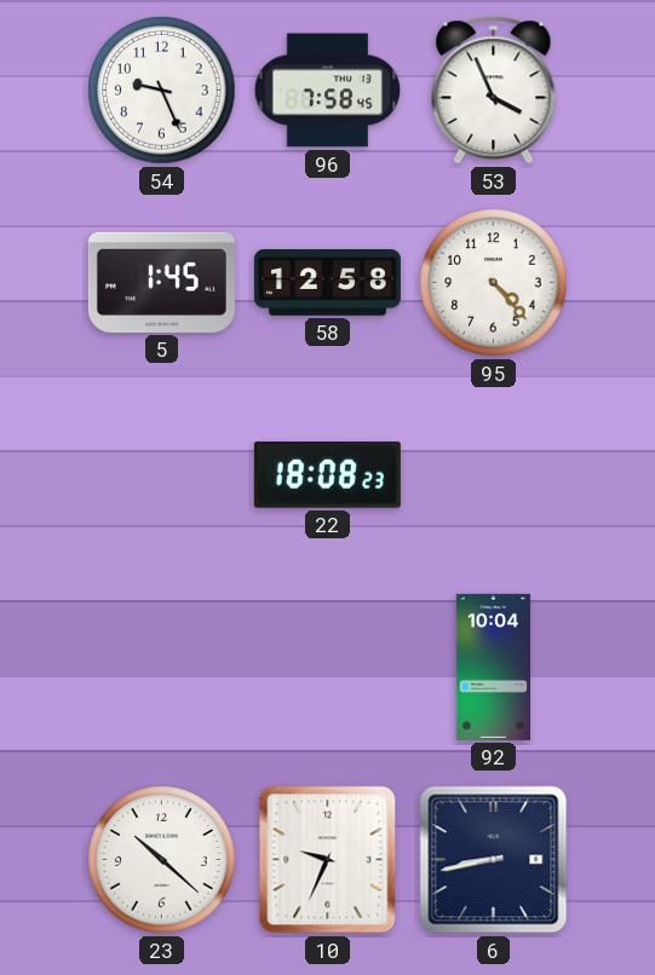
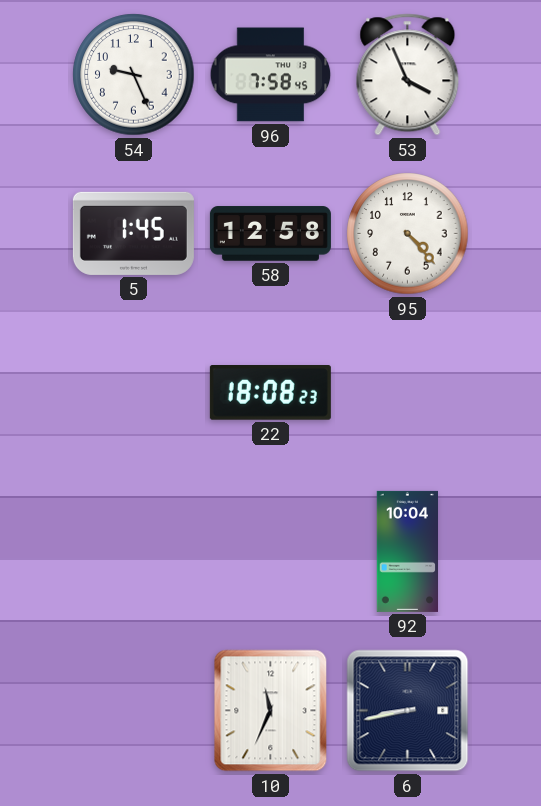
23: 10:22 -> none (162, 860)
10: 9:34 -> 11:34 (271, 711)
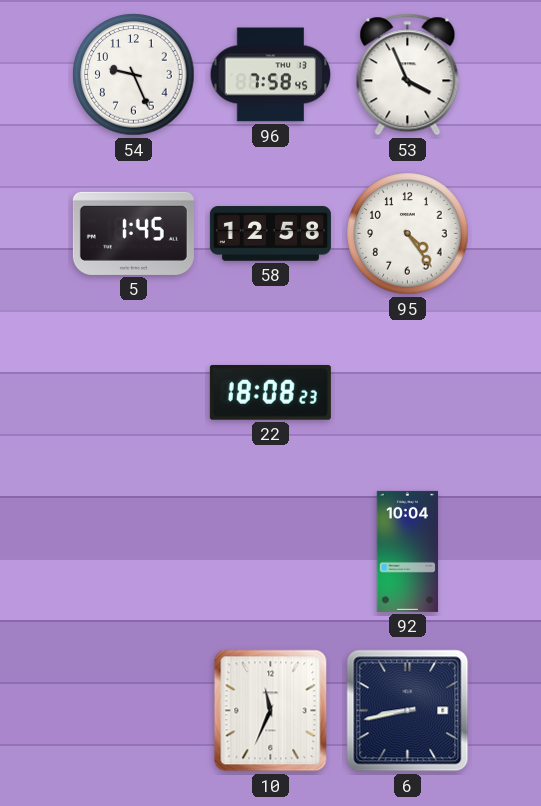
95: 4:23 -> 4:24 (408, 234)
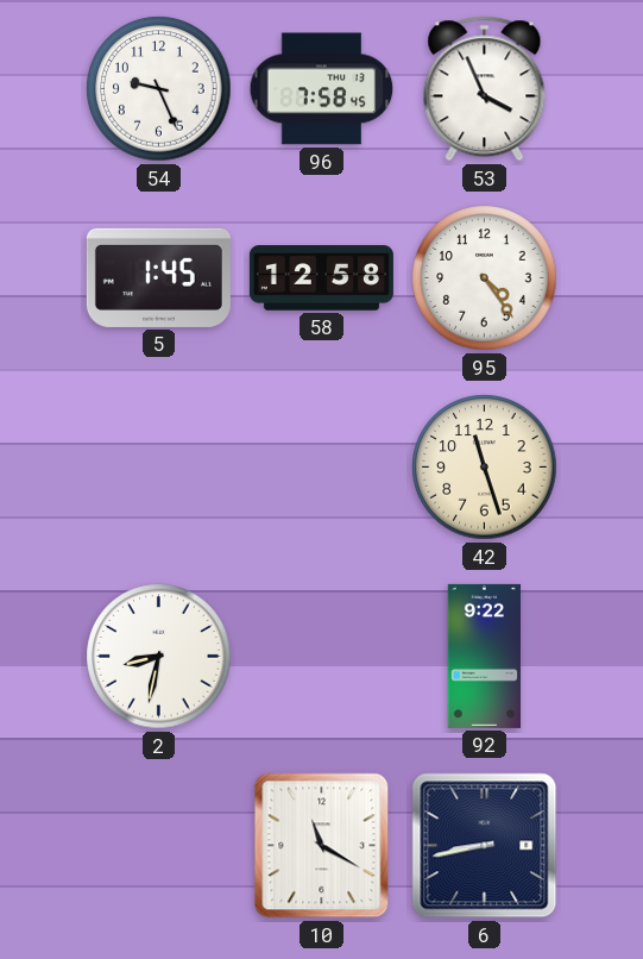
22: 18:08 -> none (270, 393)
42: none -> 11:27 (485, 468)
2: none -> 8:32 (159, 657)
92: 10:04 -> 9:22 (484, 656)
10: 11:34 -> 11:20 (322, 846)
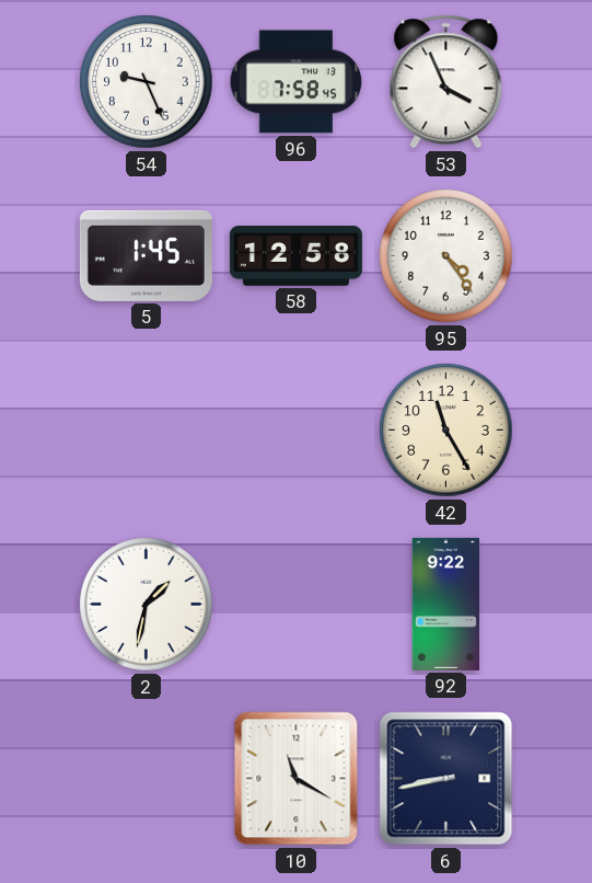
42: 11:27 -> 11:25 (446, 431)
2: 8:32 -> 1:32 (147, 605)
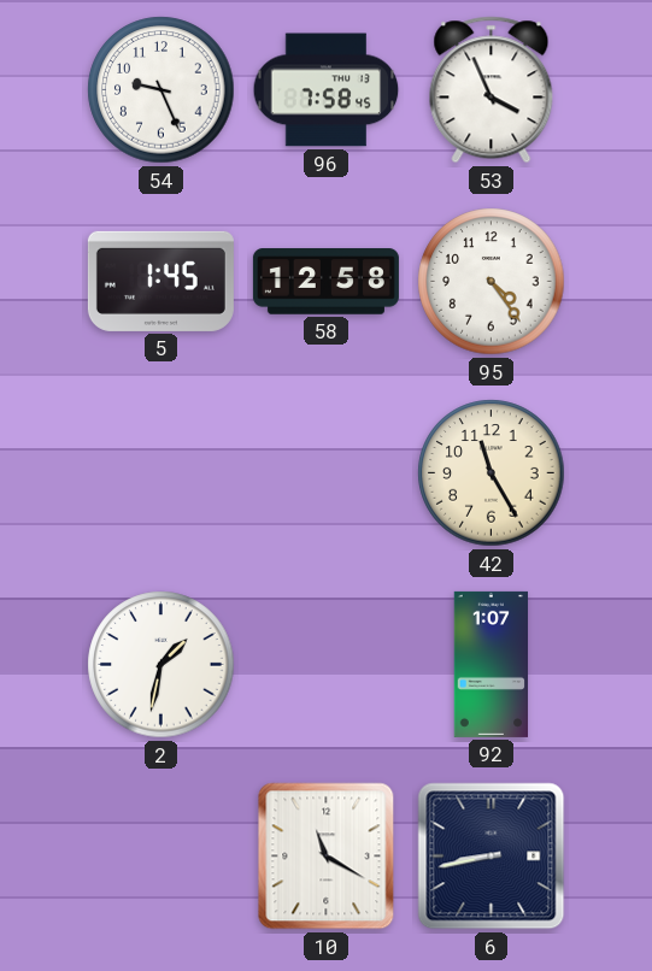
92: 9:22 -> 1:07 (491, 664)
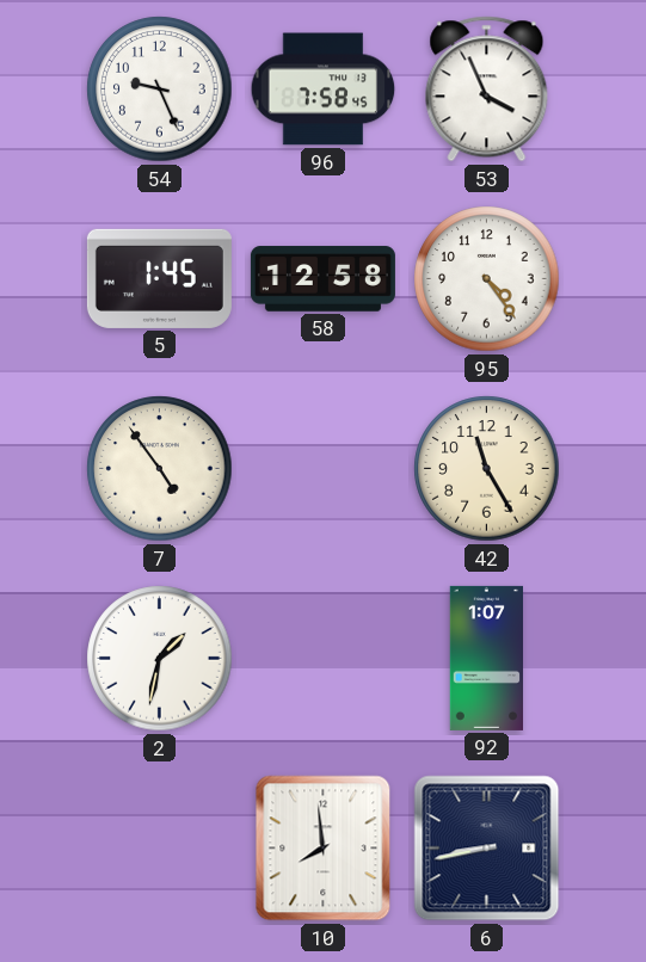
7: none -> 4:54 (160, 469)
10: 11:20 -> 7:59 (324, 849)
